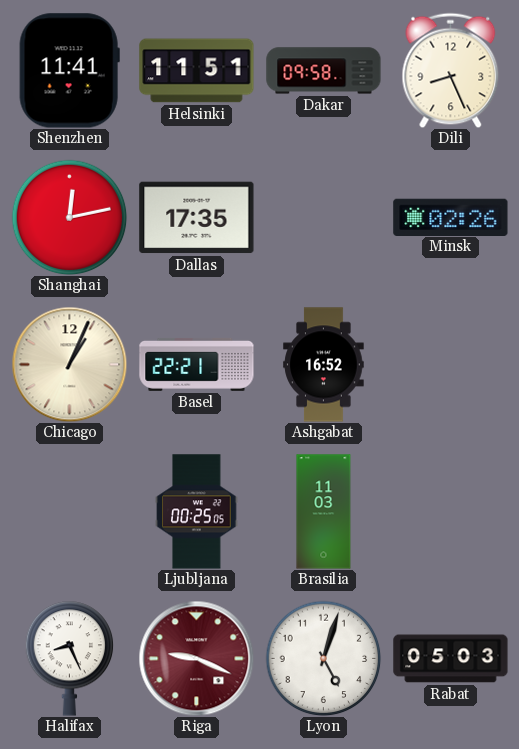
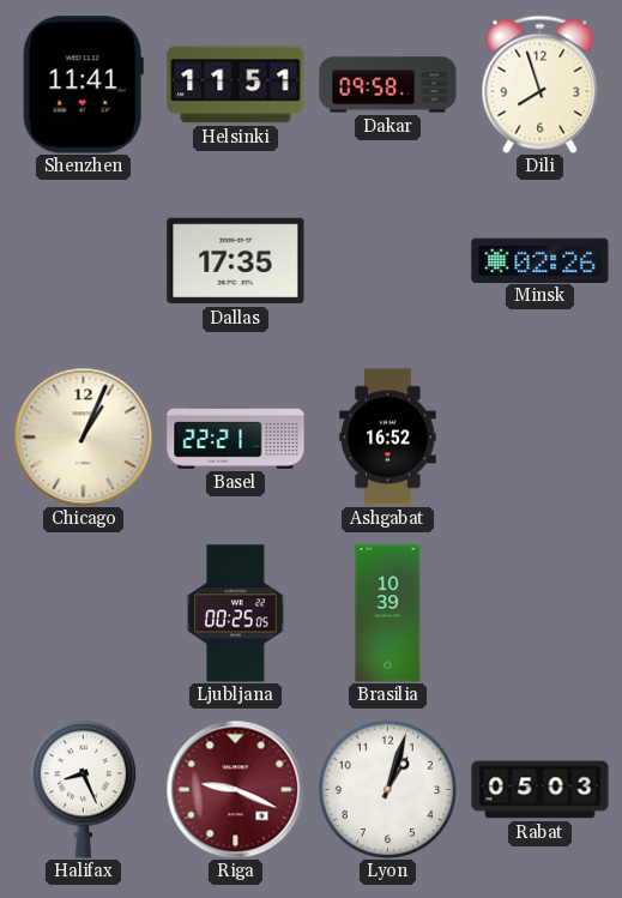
Dili: 8:26 -> 7:57 (541, 84)
Shanghai: 12:13 -> none (69, 217)
Brasilia: 11:03 -> 10:39 (388, 614)
Lyon: 5:03 -> 1:03 (387, 789)
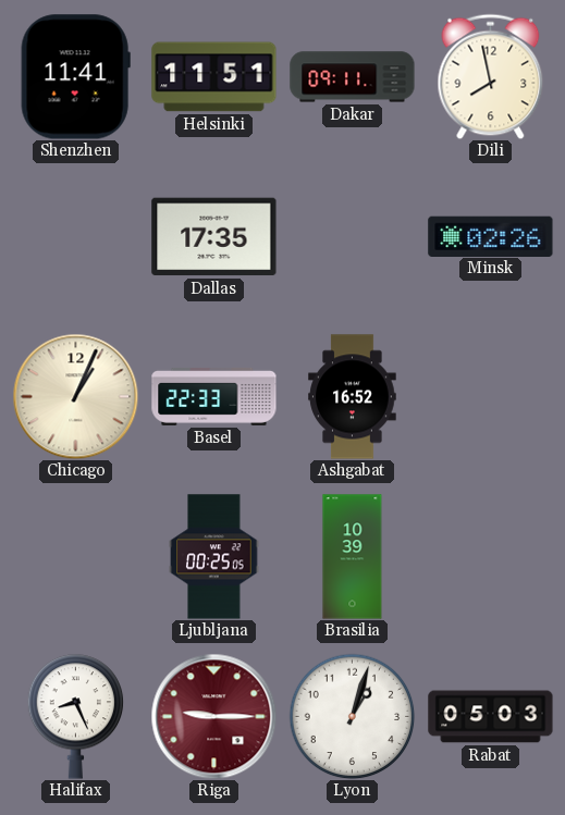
Dakar: 09:58 -> 09:11 (353, 77)
Dili: 7:57 -> 7:58 (491, 76)
Basel: 22:21 -> 22:33 (214, 396)
Riga: 9:19 -> 9:15 (213, 716)
